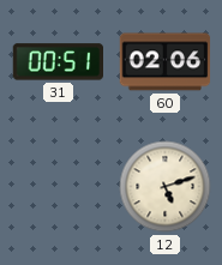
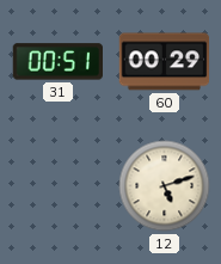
60: 02:06 -> 00:29 (165, 62)
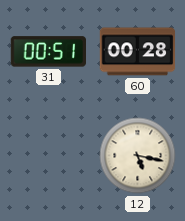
60: 00:29 -> 00:28 (138, 52)
12: 5:12 -> 5:17 (138, 156)
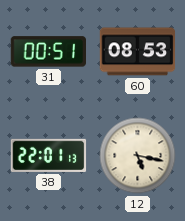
60: 00:28 -> 08:53 (138, 52)
38: none -> 22:01 (49, 155)
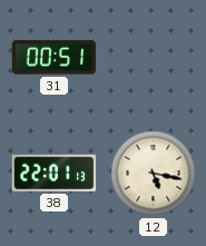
60: 08:53 -> none (138, 52)
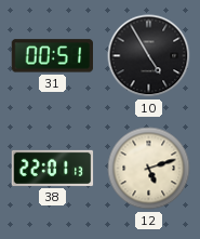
10: none -> 4:55 (149, 56)
12: 5:17 -> 5:12 (149, 169)
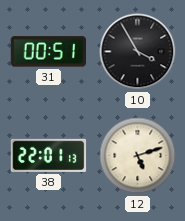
10: 4:55 -> 3:55 (138, 52)
